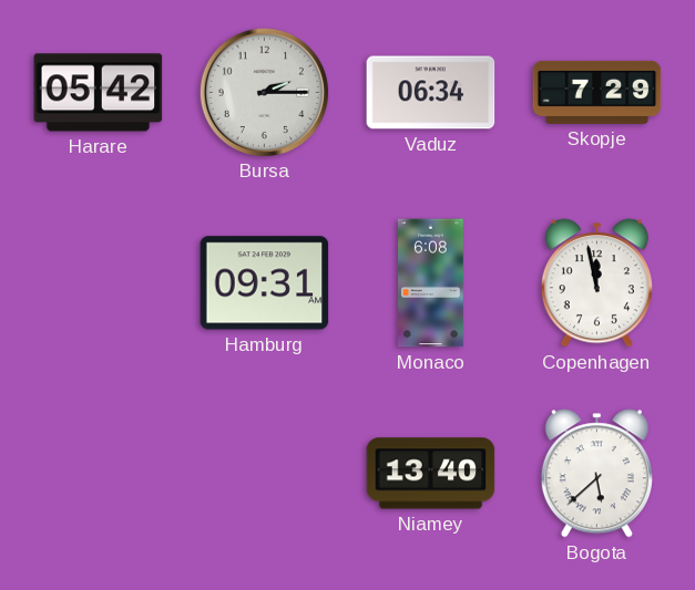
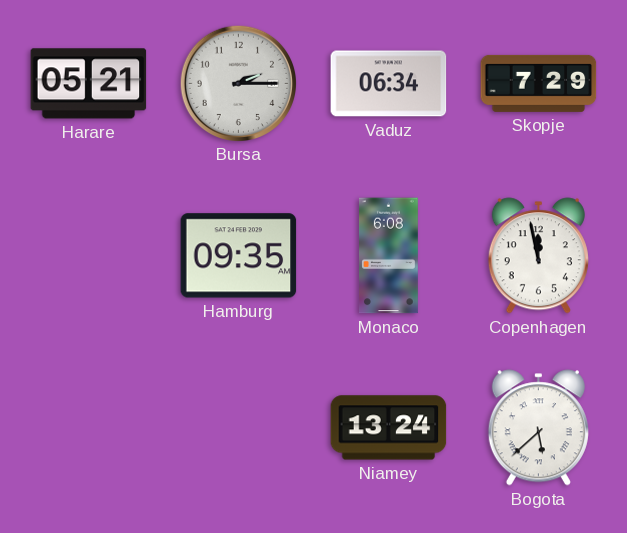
Harare: 05:42 -> 05:21 (89, 84)
Hamburg: 09:31 -> 09:35 (239, 256)
Niamey: 13:40 -> 13:24 (389, 428)
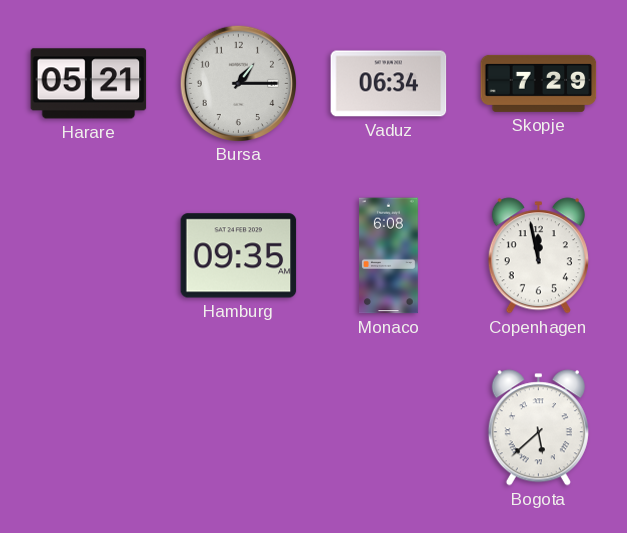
Bursa: 2:15 -> 1:15 (238, 83)
Niamey: 13:24 -> none (389, 428)
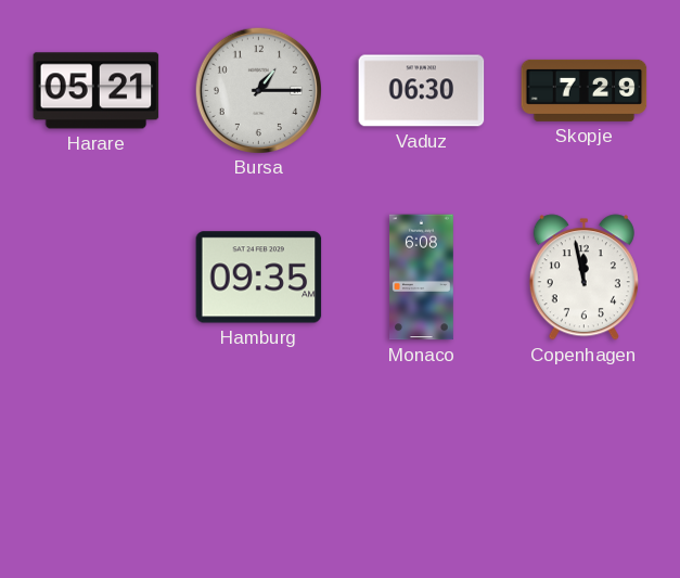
Vaduz: 06:34 -> 06:30 (422, 91)
Bogota: 5:38 -> none (538, 428)
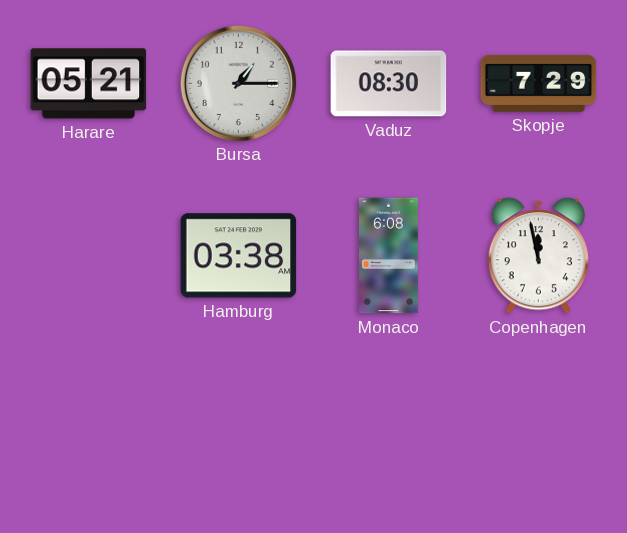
Vaduz: 06:30 -> 08:30 (389, 84)
Hamburg: 09:35 -> 03:38 (239, 256)
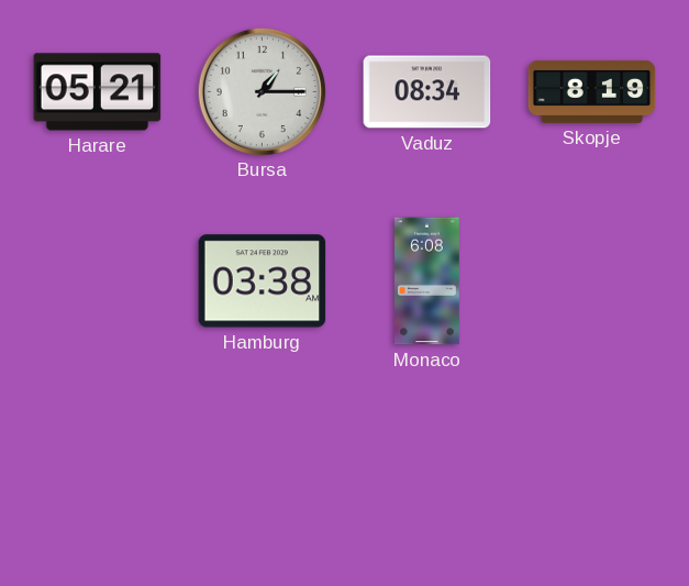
Vaduz: 08:30 -> 08:34 (427, 92)
Skopje: 7:29 -> 8:19 (592, 91)
Copenhagen: 11:58 -> none (538, 256)
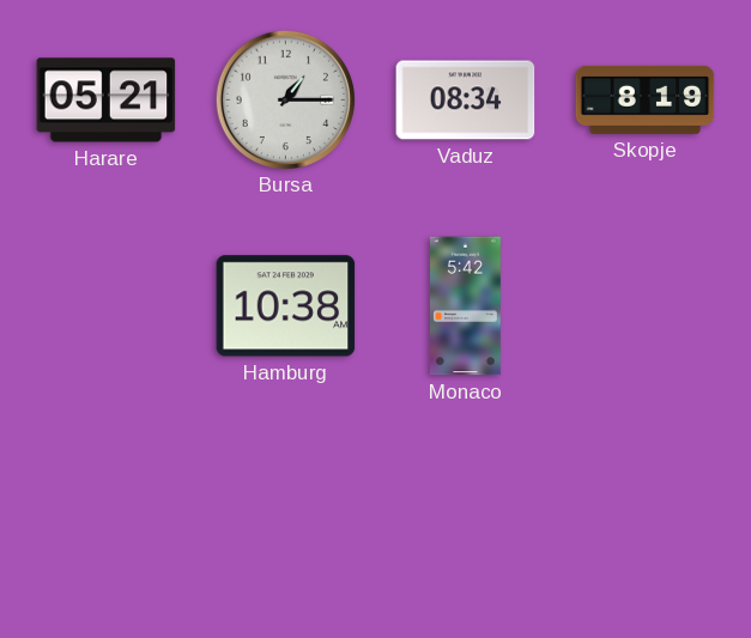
Hamburg: 03:38 -> 10:38 (286, 306)
Monaco: 6:08 -> 5:42 (466, 306)
